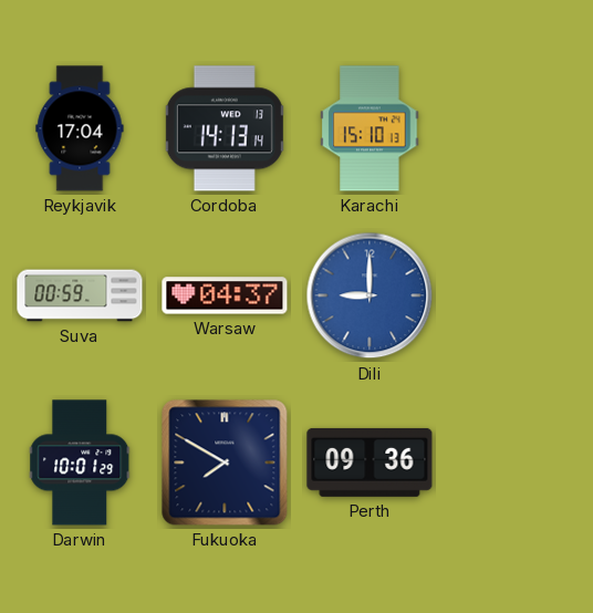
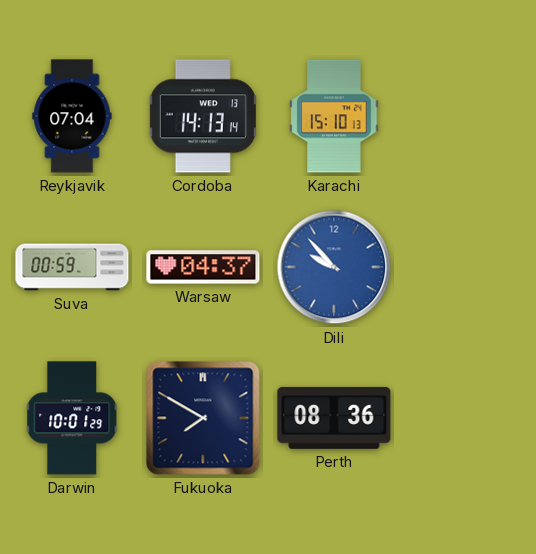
Reykjavik: 17:04 -> 07:04 (72, 116)
Dili: 9:00 -> 9:53 (334, 267)
Perth: 09:36 -> 08:36 (334, 418)
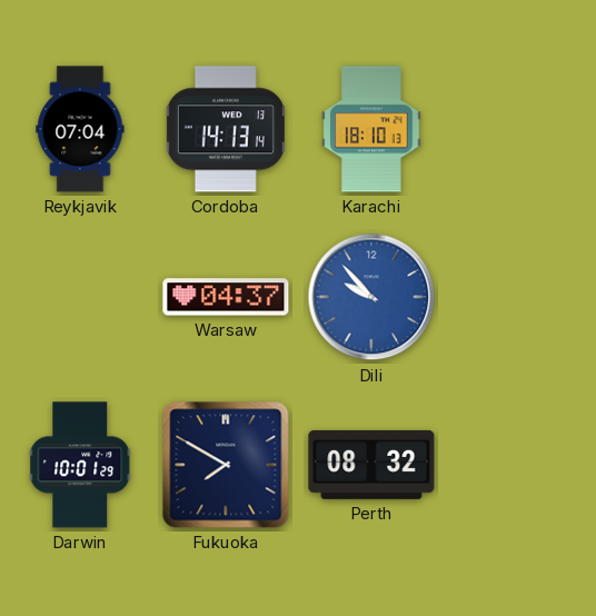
Karachi: 15:10 -> 18:10 (371, 129)
Suva: 00:59 -> none (72, 267)
Perth: 08:36 -> 08:32 (371, 465)
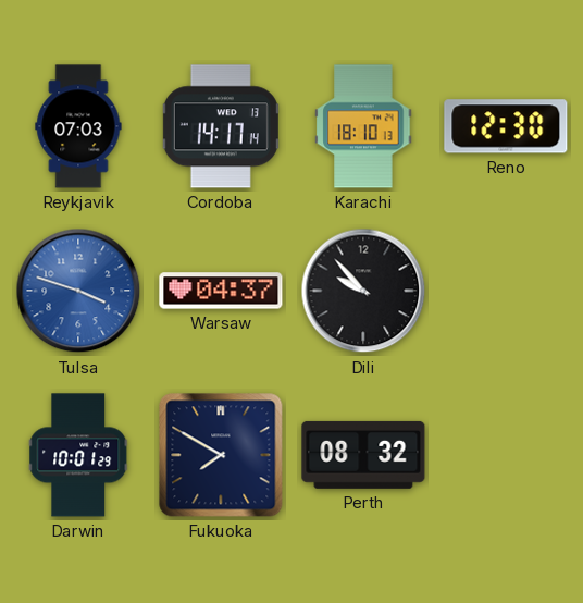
Reykjavik: 07:04 -> 07:03 (78, 126)
Cordoba: 14:13 -> 14:17 (221, 126)
Reno: none -> 12:30 (506, 126)
Tulsa: none -> 3:48 (78, 291)
Dili dial: blue -> black (363, 291)
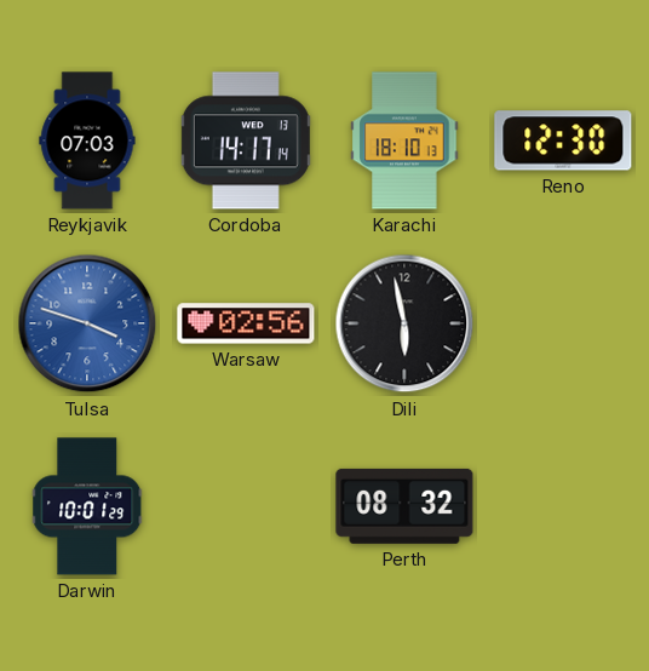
Warsaw: 04:37 -> 02:56 (246, 323)
Dili: 9:53 -> 5:58 (404, 323)
Fukuoka: 7:50 -> none (221, 455)
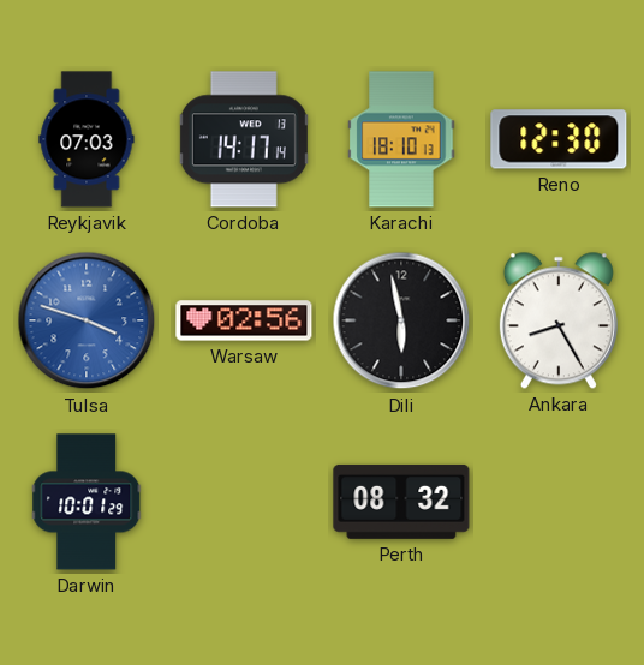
Ankara: none -> 8:25 (559, 320)
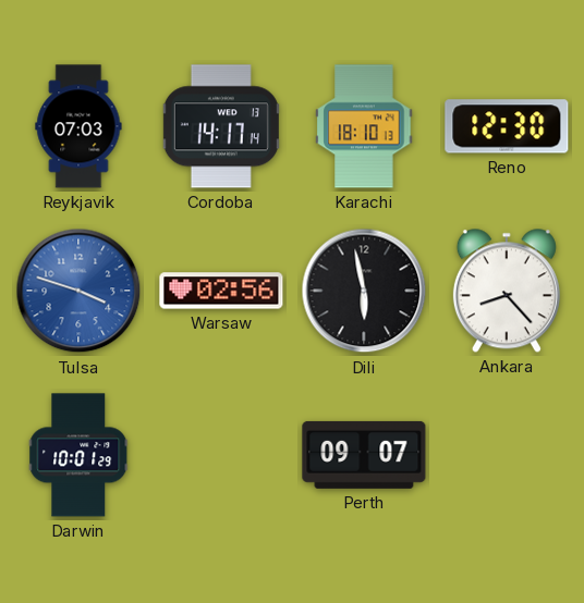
Ankara: 8:25 -> 8:23 (507, 291)
Perth: 08:32 -> 09:07 (364, 455)
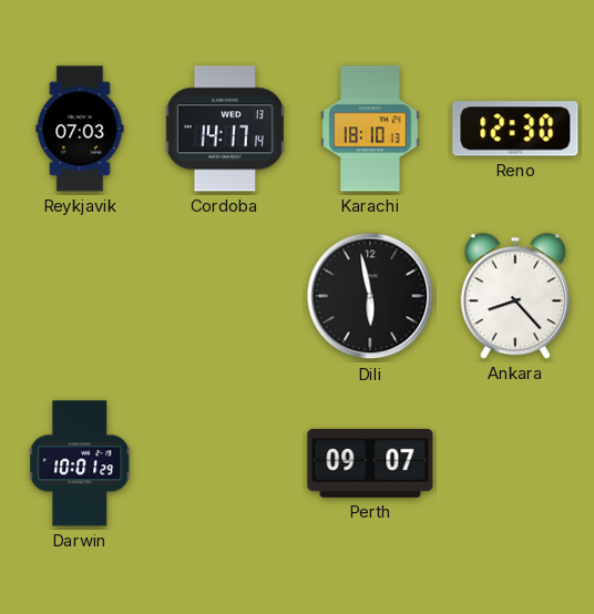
Tulsa: 3:48 -> none (78, 291)
Warsaw: 02:56 -> none (221, 291)
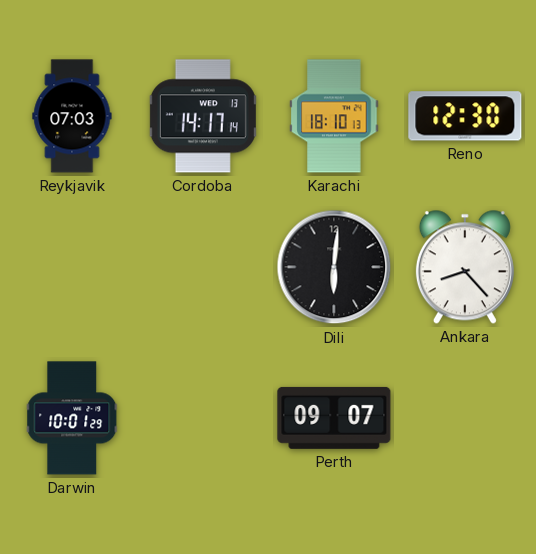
Dili: 5:58 -> 6:01 (334, 267)
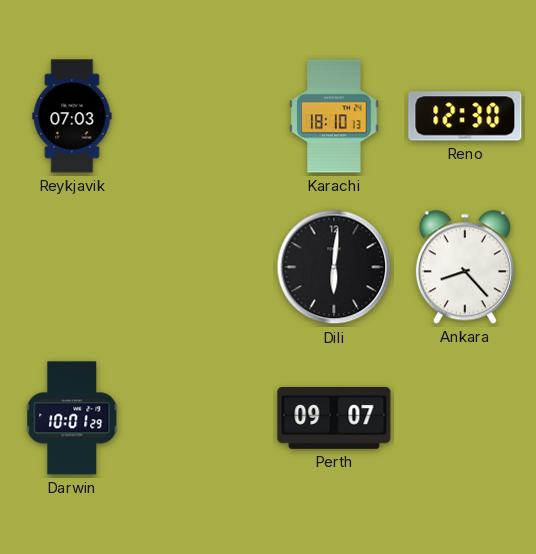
Cordoba: 14:17 -> none (203, 116)
